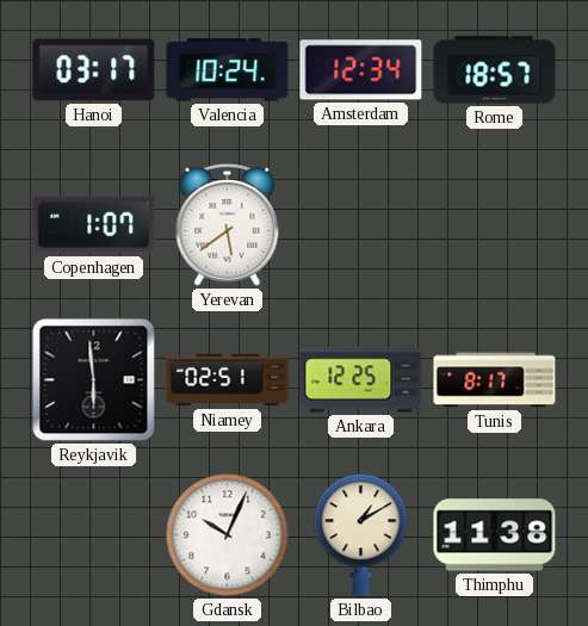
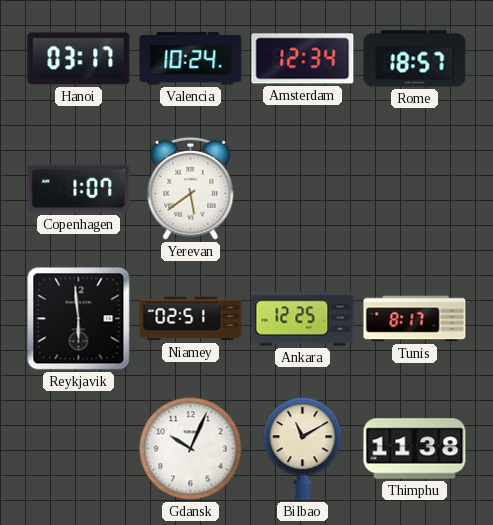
Bilbao: 1:10 -> 11:10 (303, 449)
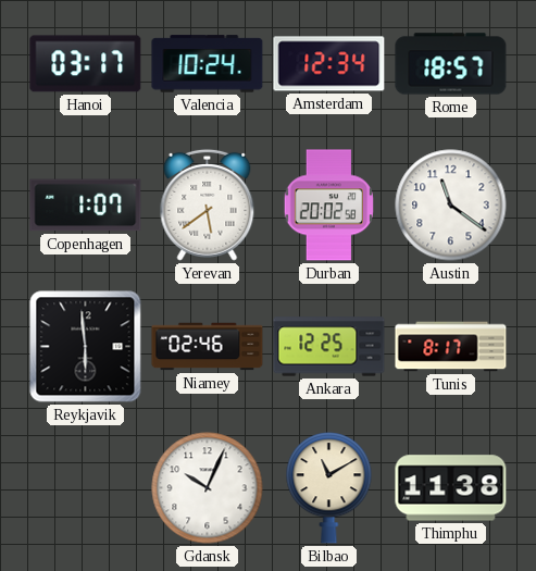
Durban: none -> 20:02 (328, 206)
Austin: none -> 11:21 (451, 206)
Niamey: 02:51 -> 02:46 (208, 347)
